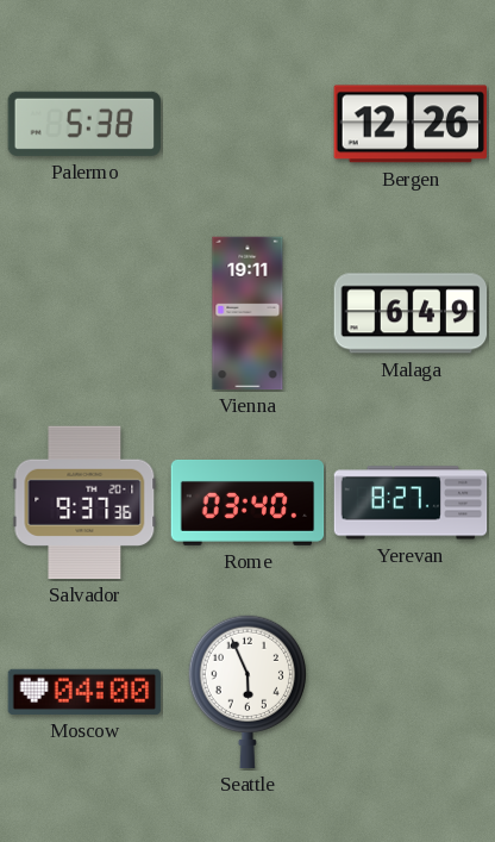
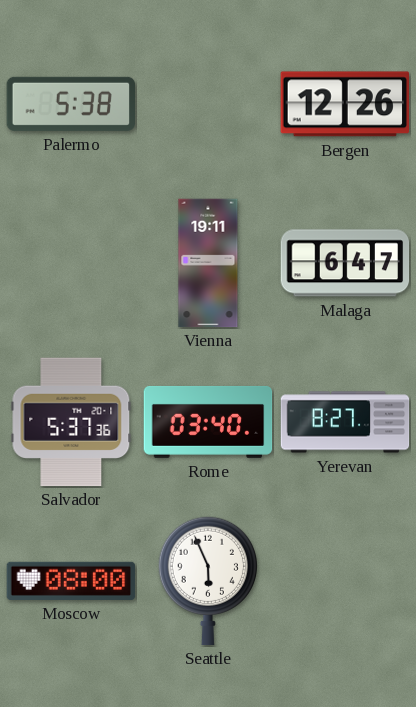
Malaga: 6:49 -> 6:47 (345, 263)
Salvador: 9:37 -> 5:37 (71, 422)
Moscow: 04:00 -> 08:00 (71, 581)
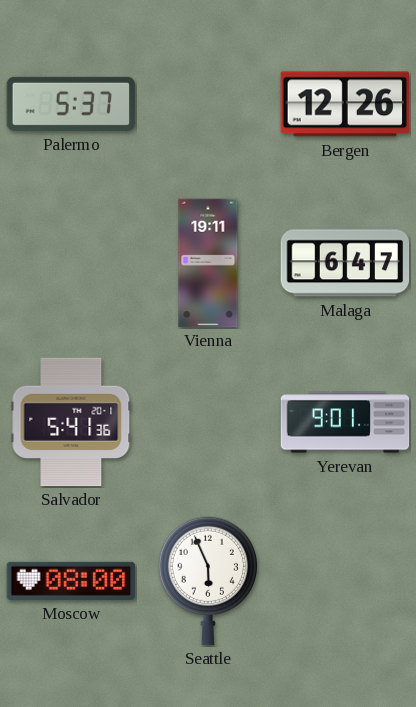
Palermo: 5:38 -> 5:37 (70, 104)
Salvador: 5:37 -> 5:41 (71, 422)
Rome: 03:40 -> none (208, 422)
Yerevan: 8:27 -> 9:01 (345, 422)
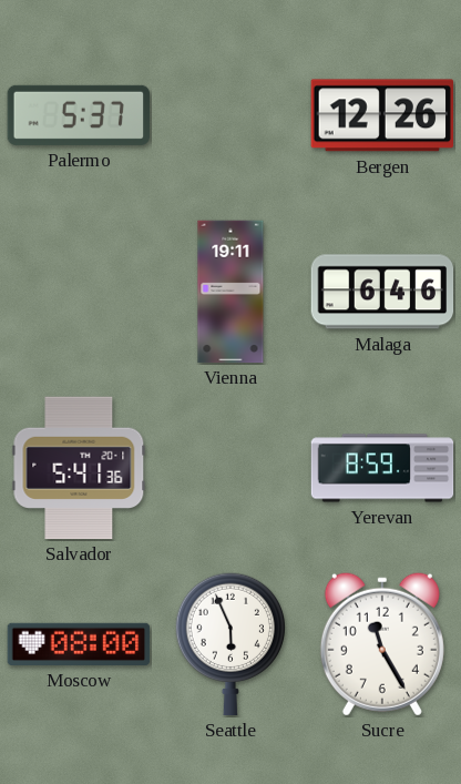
Malaga: 6:47 -> 6:46 (382, 292)
Yerevan: 9:01 -> 8:59 (382, 468)
Sucre: none -> 11:25 (382, 644)
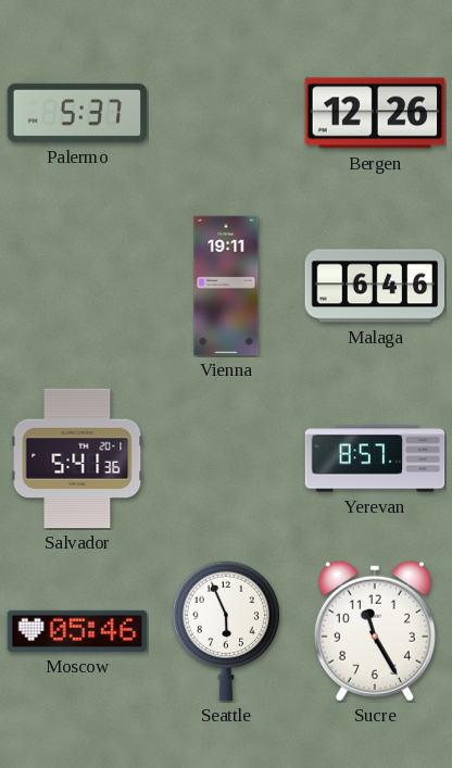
Yerevan: 8:59 -> 8:57 (375, 458)
Moscow: 08:00 -> 05:46 (77, 631)
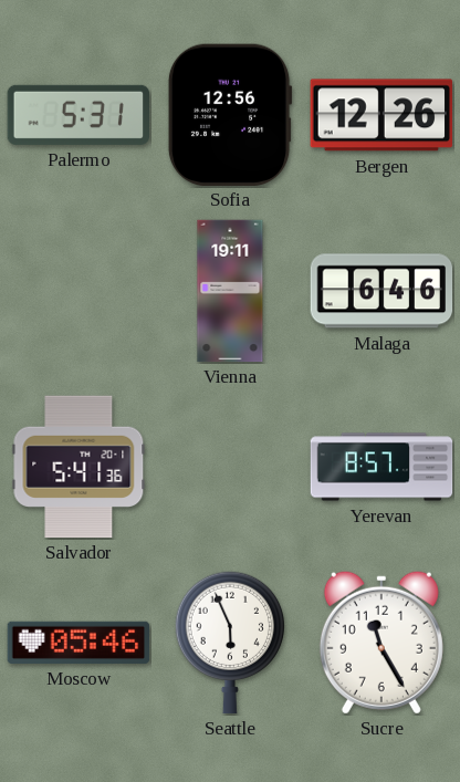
Palermo: 5:37 -> 5:31 (77, 115)
Sofia: none -> 12:56 (230, 114)
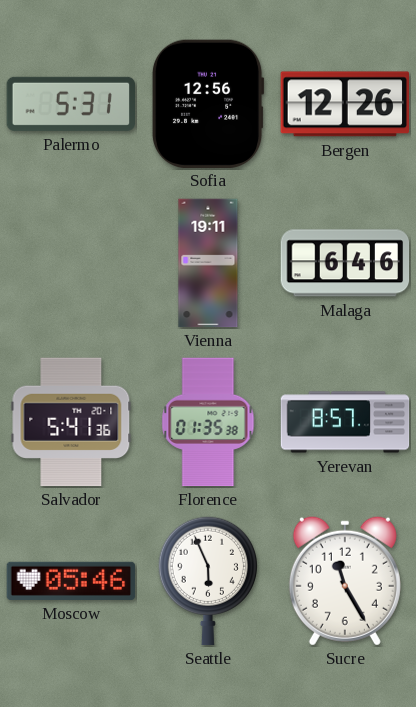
Florence: none -> 01:35 (208, 422)
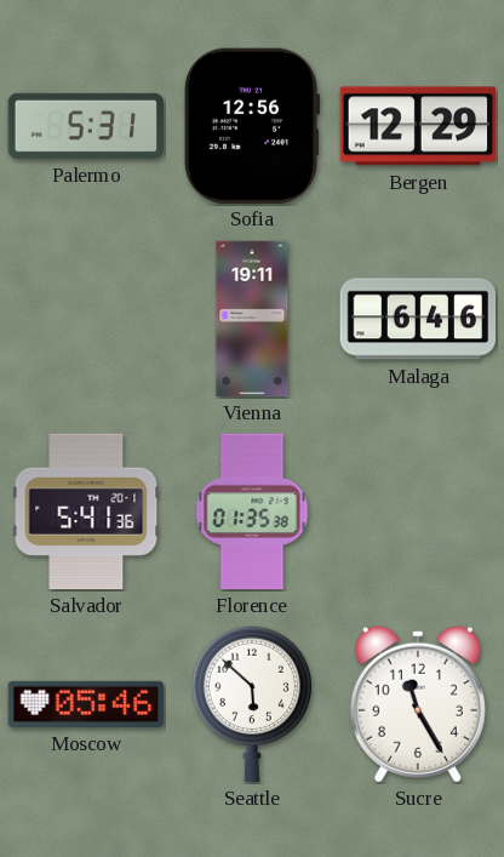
Bergen: 12:26 -> 12:29 (418, 126)
Yerevan: 8:57 -> none (345, 422)
Seattle: 5:56 -> 5:52 (251, 704)
